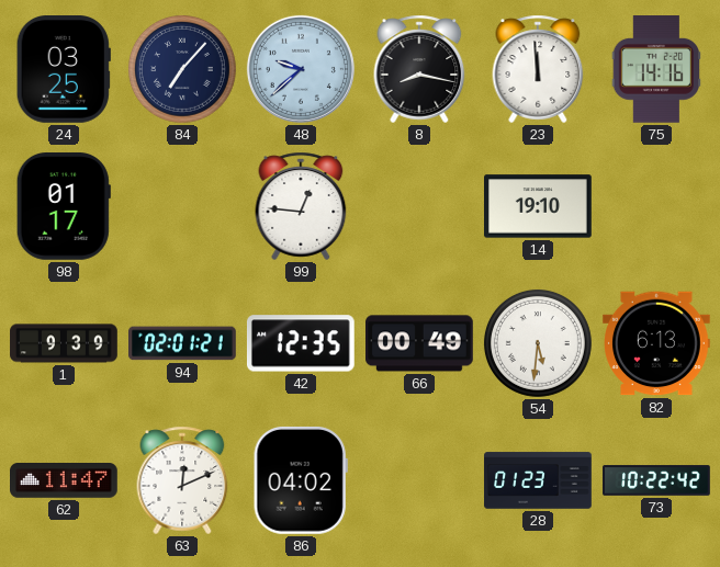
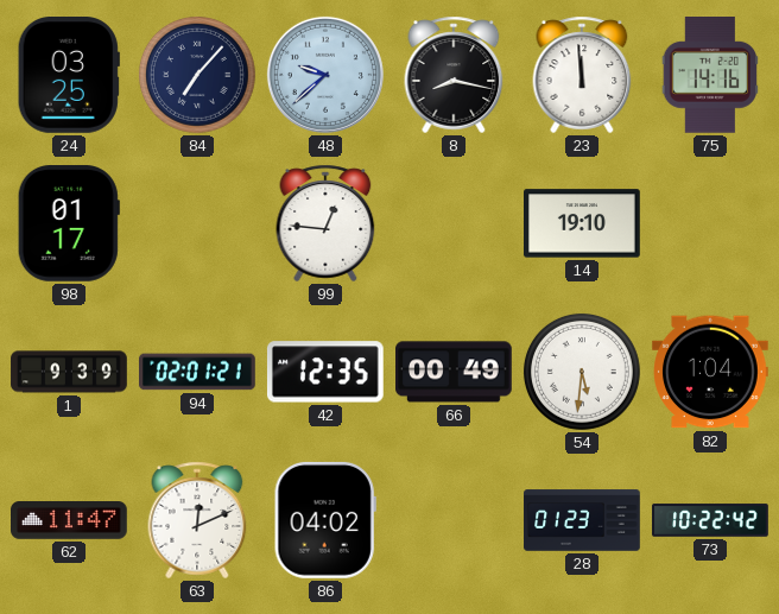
82: 6:13 -> 1:04 (711, 372)
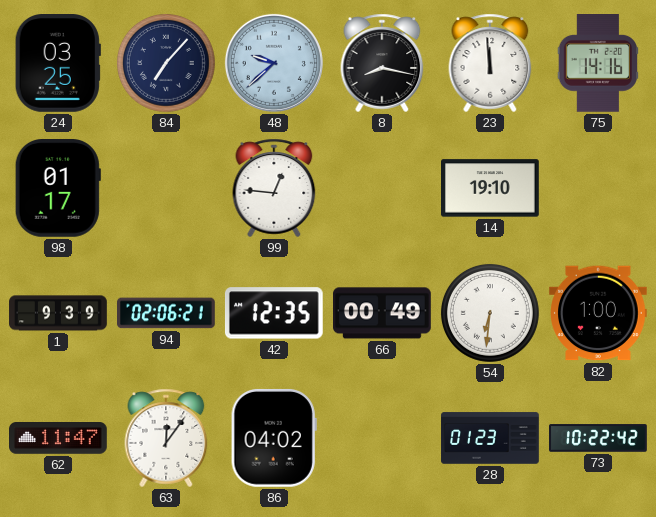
94: 02:01 -> 02:06 (167, 313)
54: 5:31 -> 6:31 (490, 313)
82: 1:04 -> 1:00 (599, 313)
63: 12:11 -> 12:06 (166, 438)
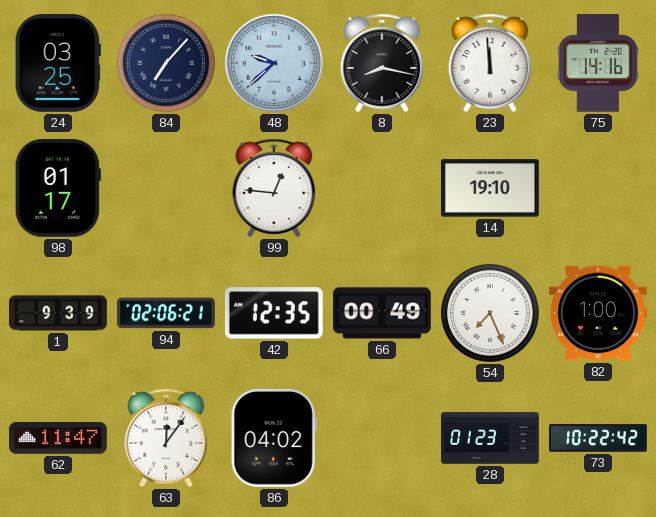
54: 6:31 -> 7:26 (490, 313)
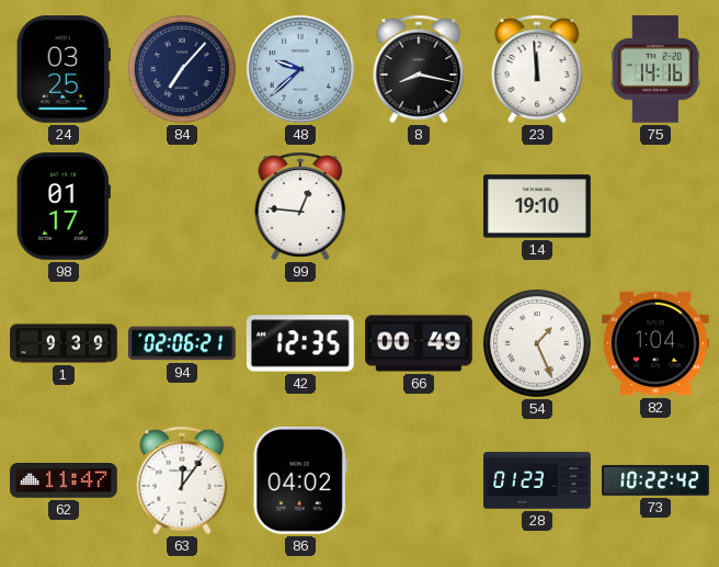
54: 7:26 -> 1:26 (537, 343)
82: 1:00 -> 1:04 (657, 343)
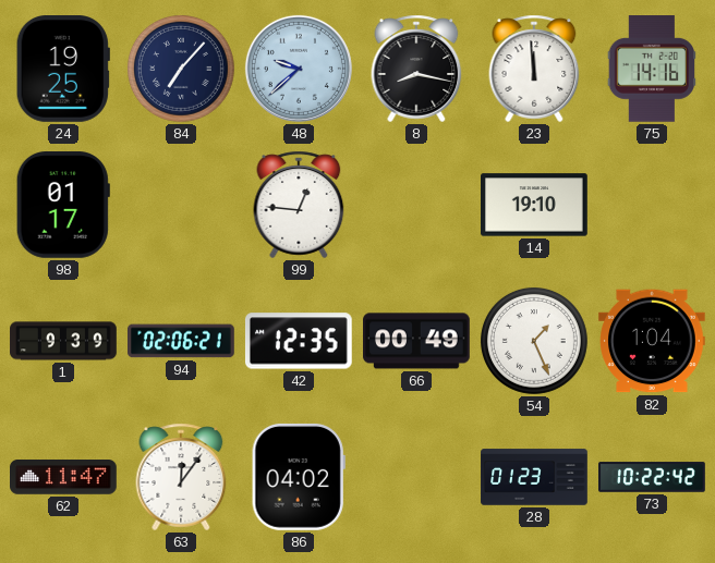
24: 03:25 -> 19:25 (63, 70)
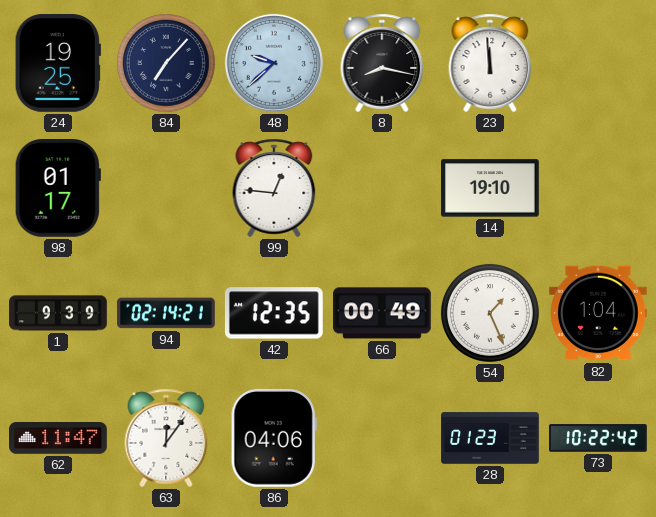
75: 14:16 -> none (651, 70)
94: 02:06 -> 02:14 (167, 313)
86: 04:02 -> 04:06 (274, 438)
